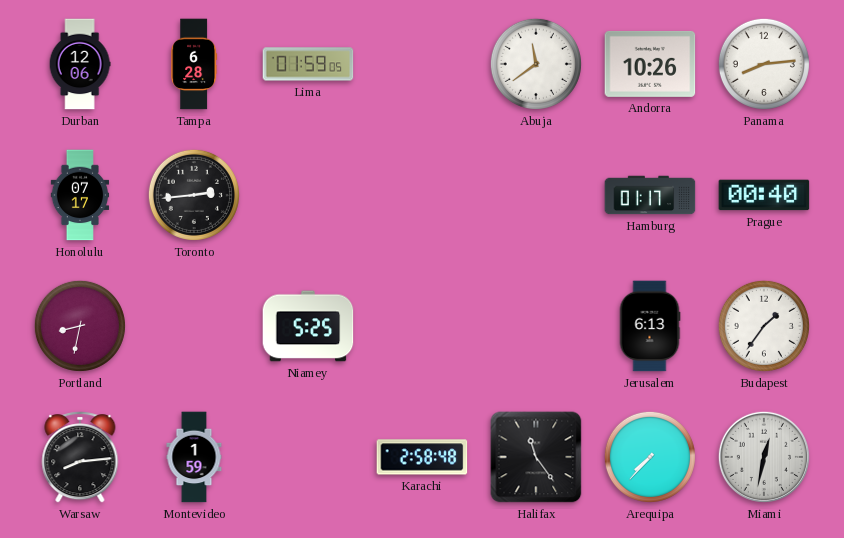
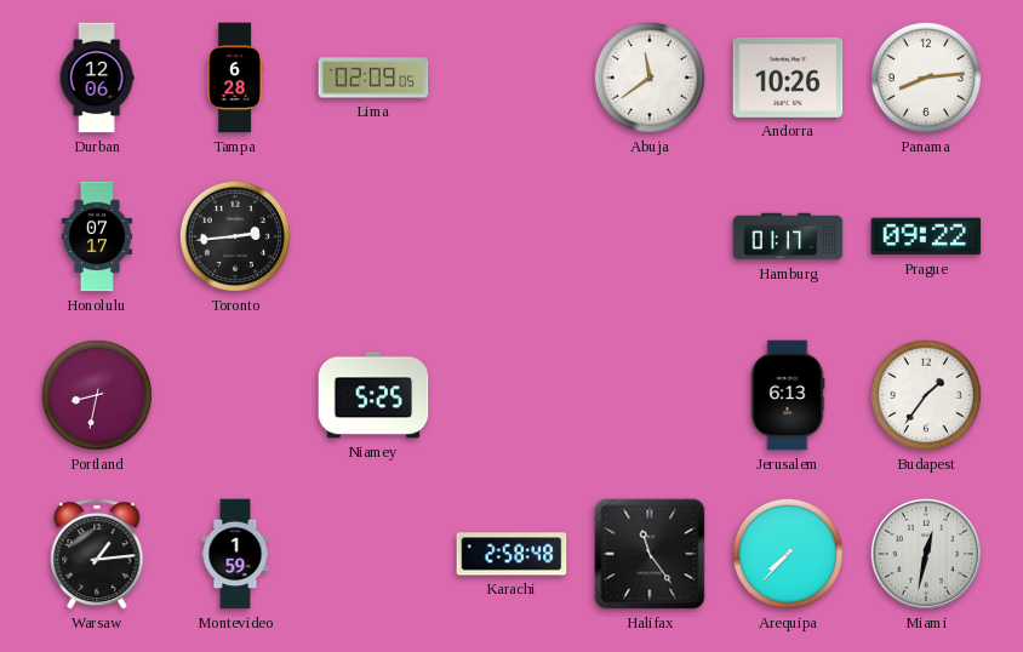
Lima: 01:59 -> 02:09 (373, 78)
Prague: 00:40 -> 09:22 (926, 236)
Warsaw: 8:14 -> 1:14 (97, 554)
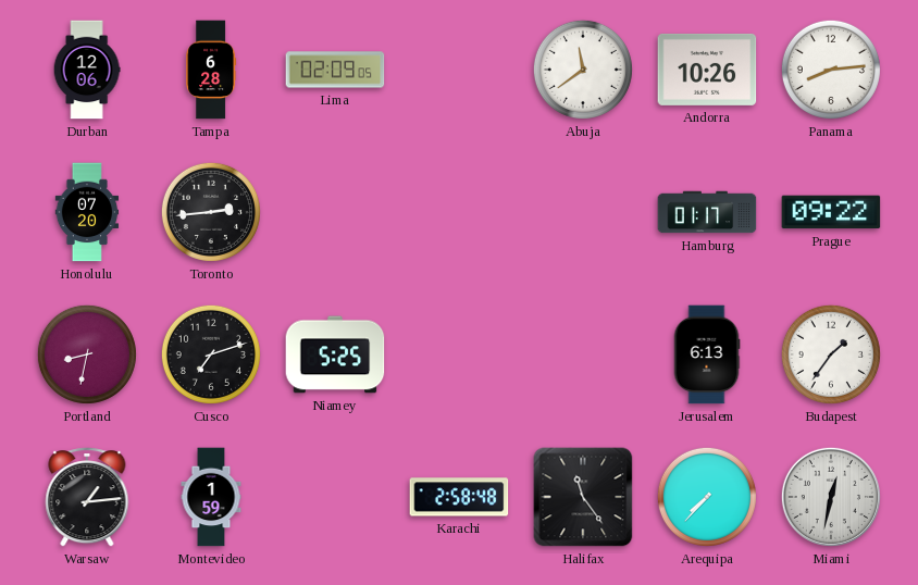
Honolulu: 07:17 -> 07:20 (87, 212)
Cusco: none -> 7:12 (211, 354)
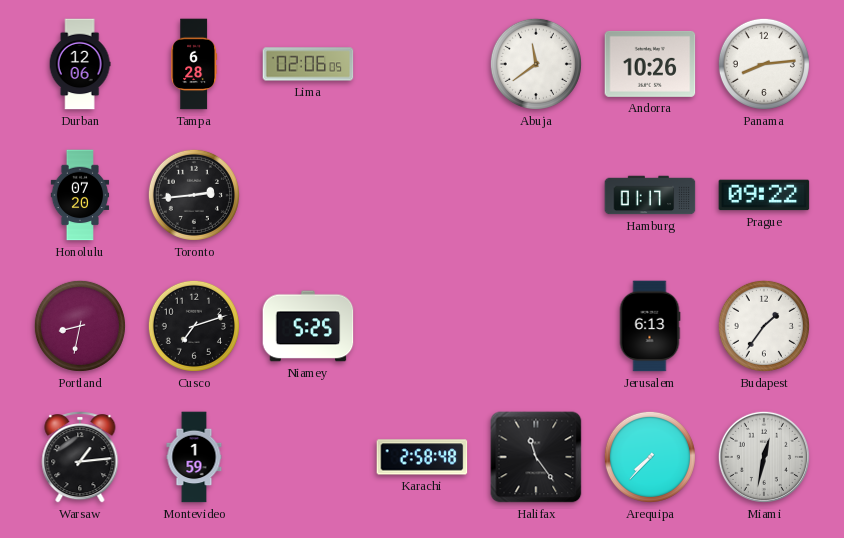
Lima: 02:09 -> 02:06 (308, 64)
